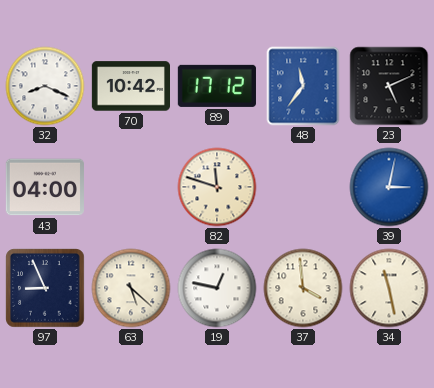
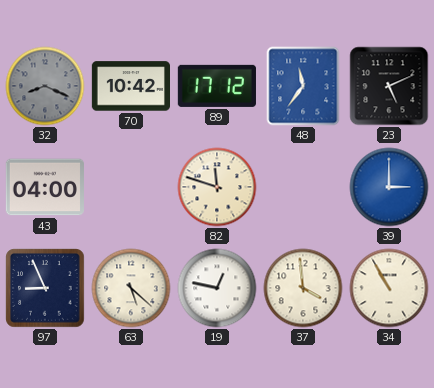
32 dial: white -> grey (45, 86)
39: 3:02 -> 3:00 (389, 187)
34: 11:28 -> 10:55 (389, 288)
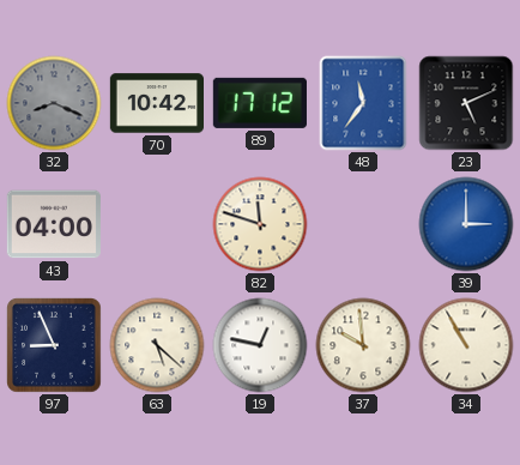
37: 3:59 -> 9:59 (363, 345)
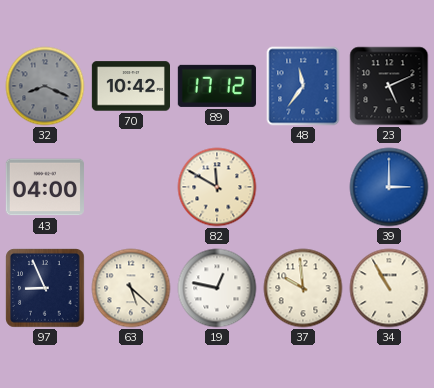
82: 11:48 -> 11:50 (217, 187)
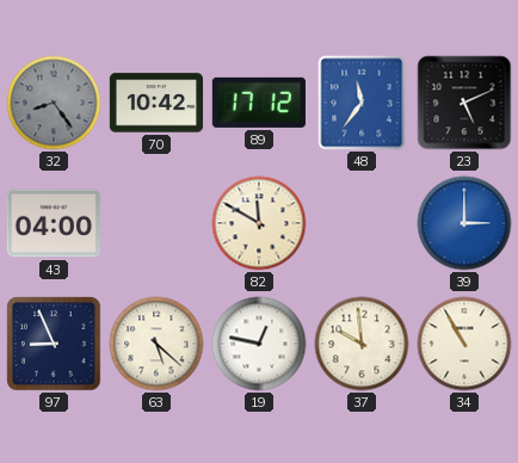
32: 8:19 -> 8:24 (54, 103)
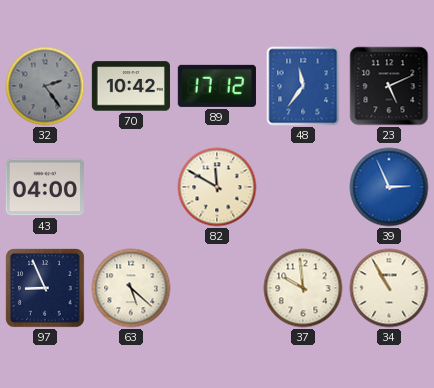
32: 8:24 -> 2:24 (45, 86)
39: 3:00 -> 2:56 (389, 187)
19: 12:47 -> none (259, 344)
